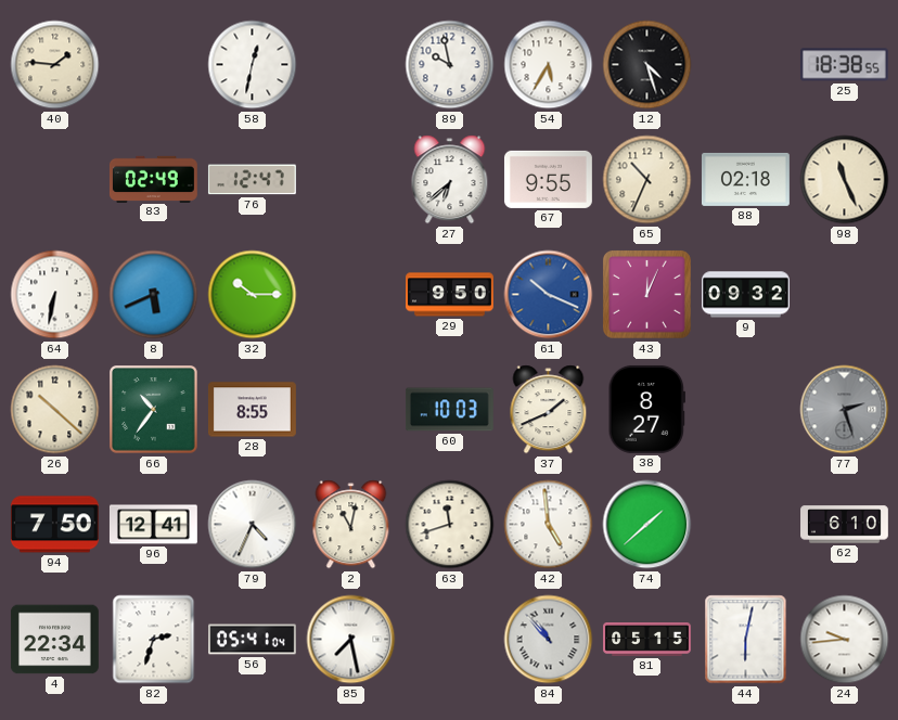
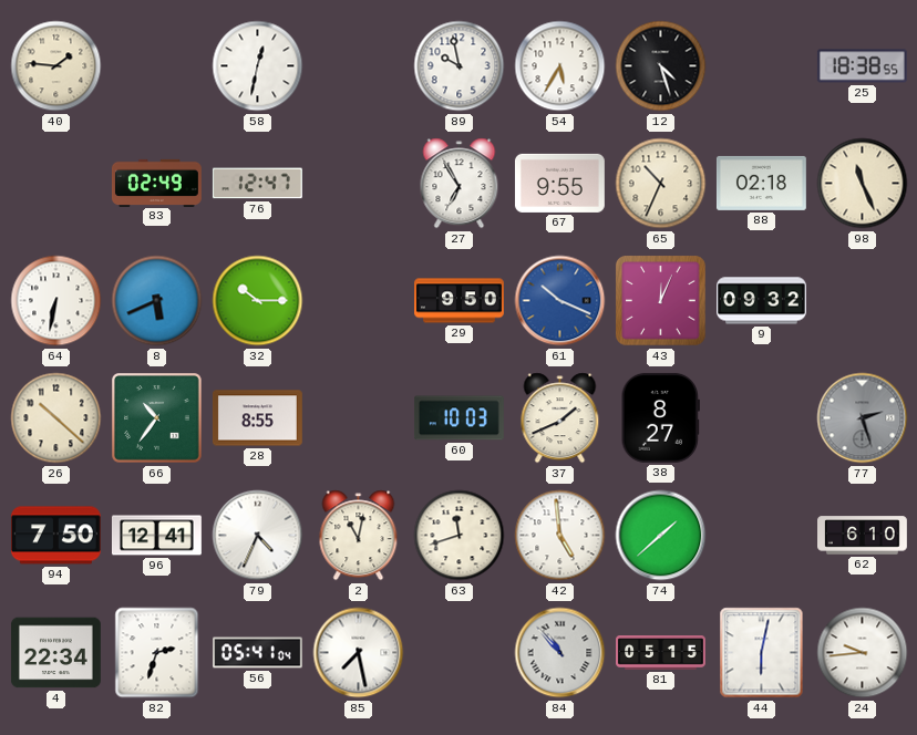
27: 6:38 -> 6:55 (460, 184)
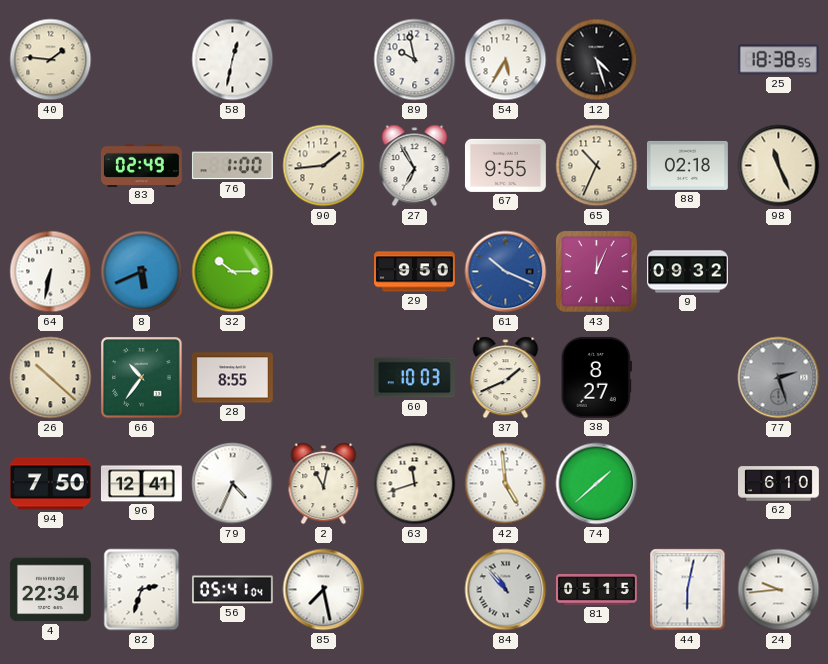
76: 12:47 -> 1:00 (232, 166)
90: none -> 1:44 (324, 166)
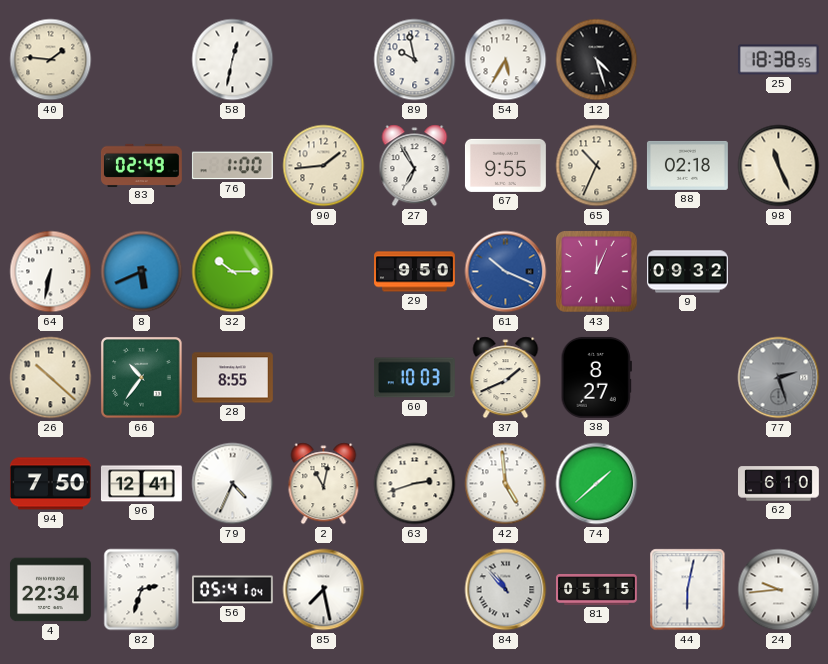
63: 11:42 -> 2:42 (415, 484)
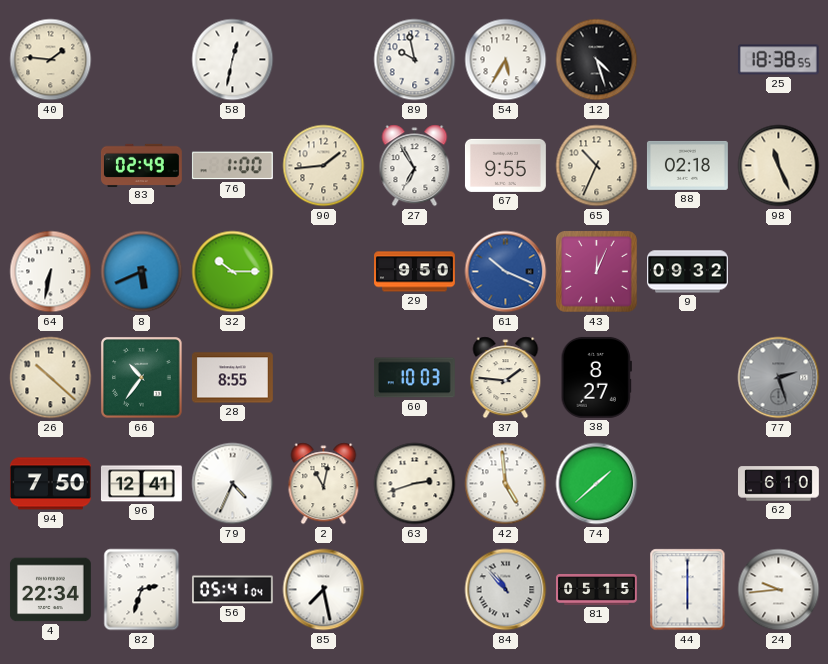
37: 1:41 -> 1:46 (506, 378)
44: 6:02 -> 6:00 (688, 590)
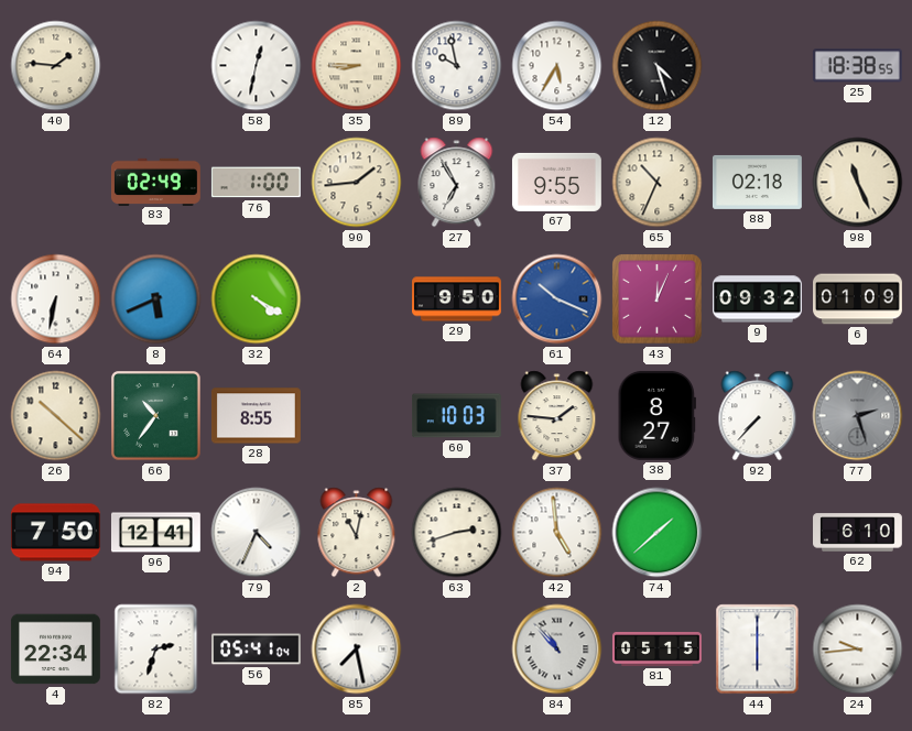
35: none -> 8:45 (357, 66)
32: 10:15 -> 4:20 (257, 299)
6: none -> 01:09 (858, 299)
92: none -> 7:37 (758, 416)
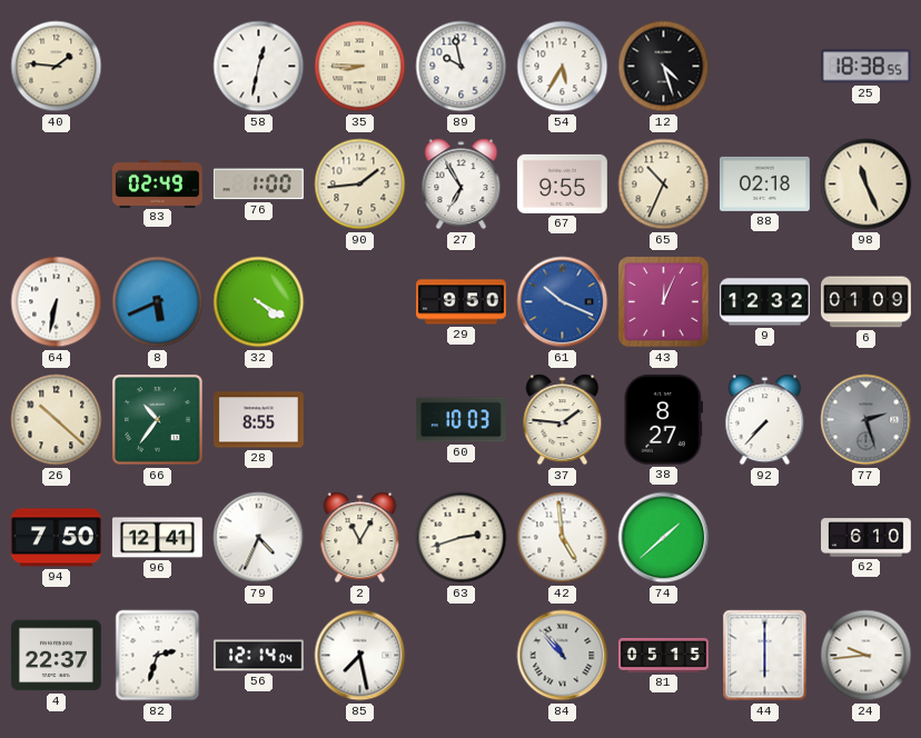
9: 09:32 -> 12:32 (765, 302)
2: 11:02 -> 11:05 (360, 538)
4: 22:34 -> 22:37 (56, 656)
56: 05:41 -> 12:14 (259, 656)
